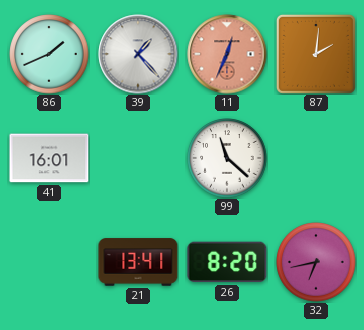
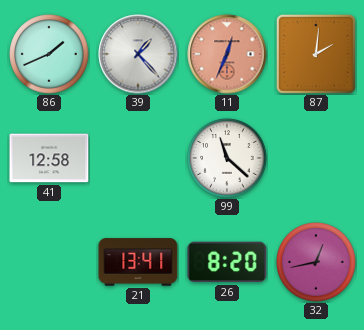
41: 16:01 -> 12:58 (49, 158)
32: 6:43 -> 12:43 (316, 262)
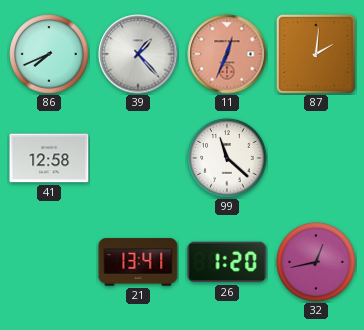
86: 1:41 -> 7:41 (49, 54)
26: 8:20 -> 1:20 (227, 262)
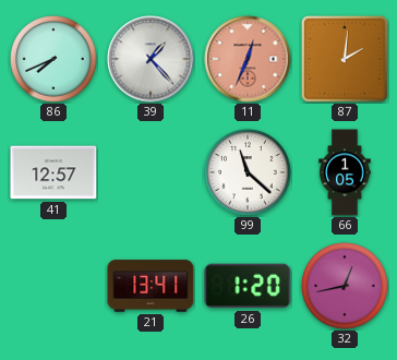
41: 12:58 -> 12:57 (53, 172)
66: none -> 1:05 (345, 172)
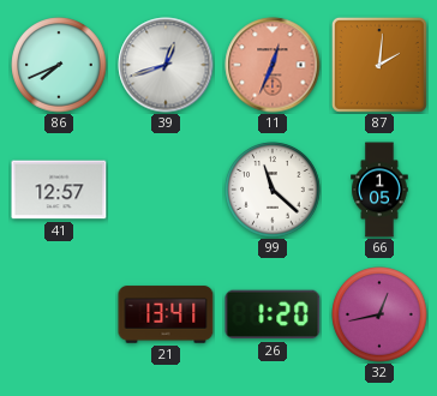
39: 1:23 -> 12:42 (166, 65)
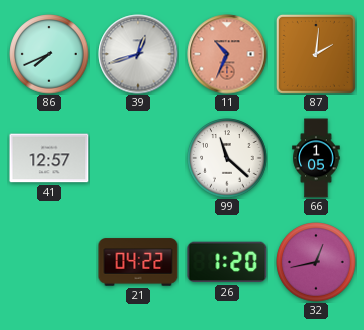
11: 12:34 -> 10:34 (227, 54)
21: 13:41 -> 04:22 (138, 262)
